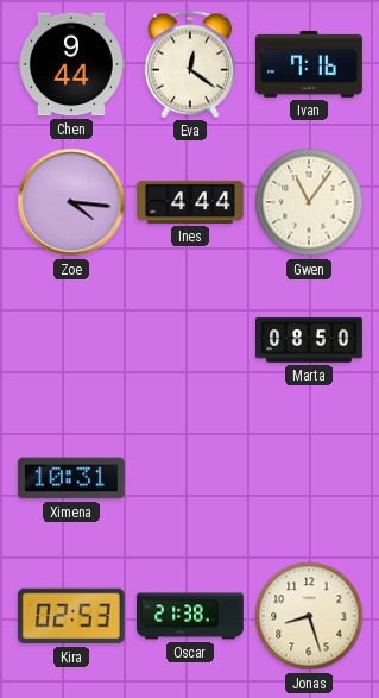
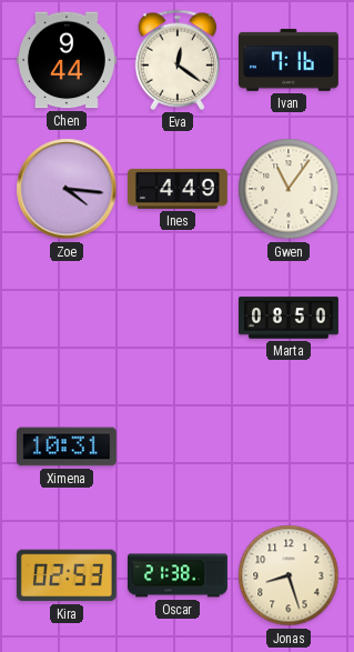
Ines: 4:44 -> 4:49 (178, 189)
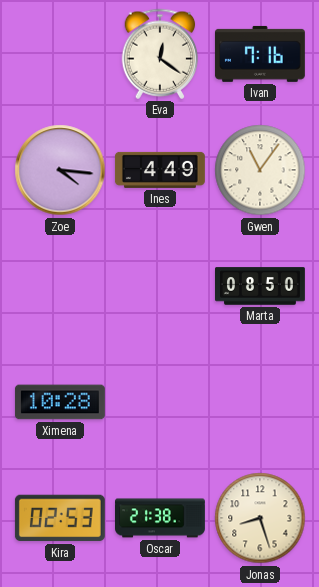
Chen: 9:44 -> none (67, 60)
Ximena: 10:31 -> 10:28 (60, 402)
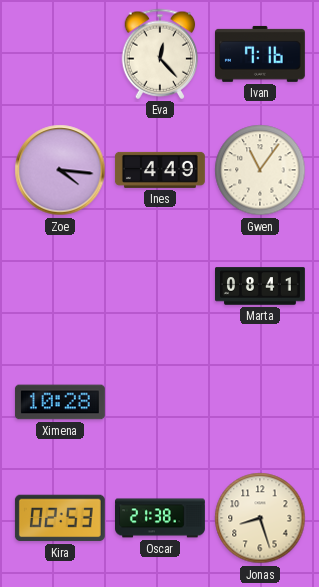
Eva: 12:21 -> 12:23 (160, 54)
Marta: 08:50 -> 08:41 (261, 286)
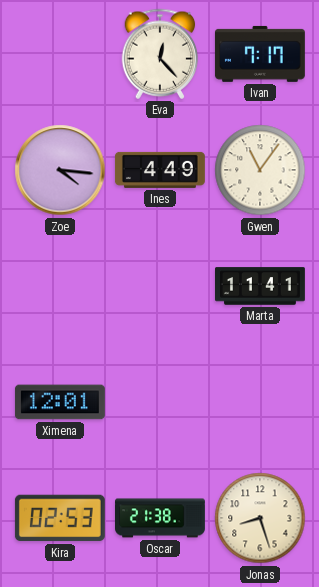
Ivan: 7:16 -> 7:17 (260, 54)
Marta: 08:41 -> 11:41 (261, 286)
Ximena: 10:28 -> 12:01 (60, 402)
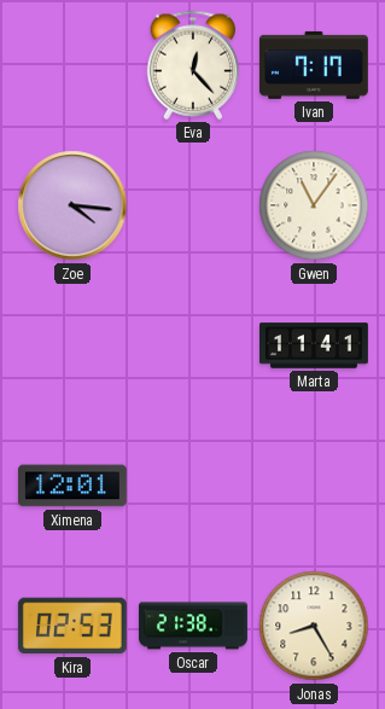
Ines: 4:49 -> none (160, 170)
Jonas: 8:27 -> 8:25 (314, 626)
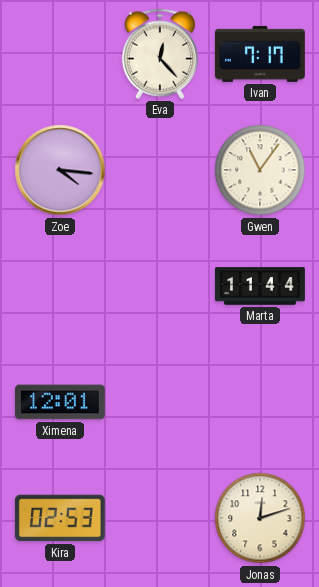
Marta: 11:41 -> 11:44 (261, 286)
Oscar: 21:38 -> none (194, 626)
Jonas: 8:25 -> 12:12 (260, 518)
